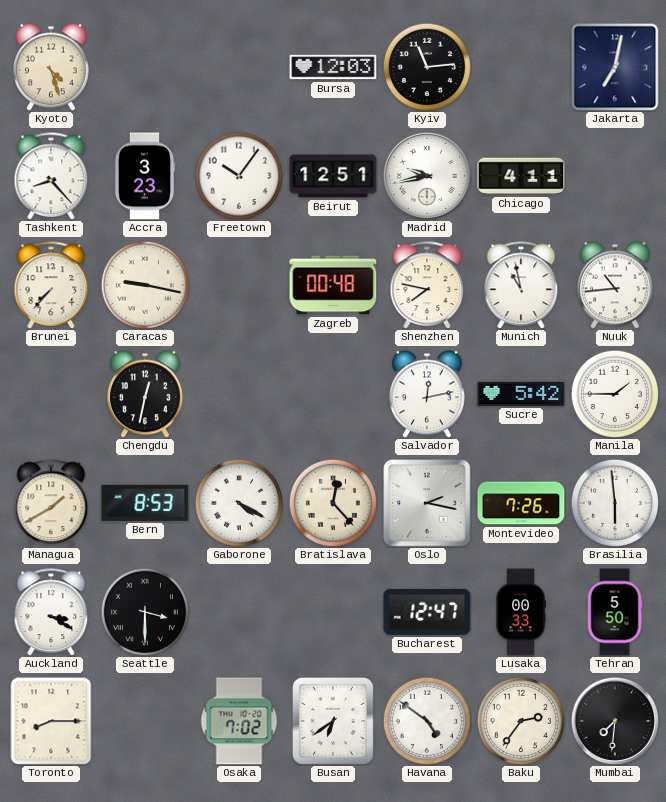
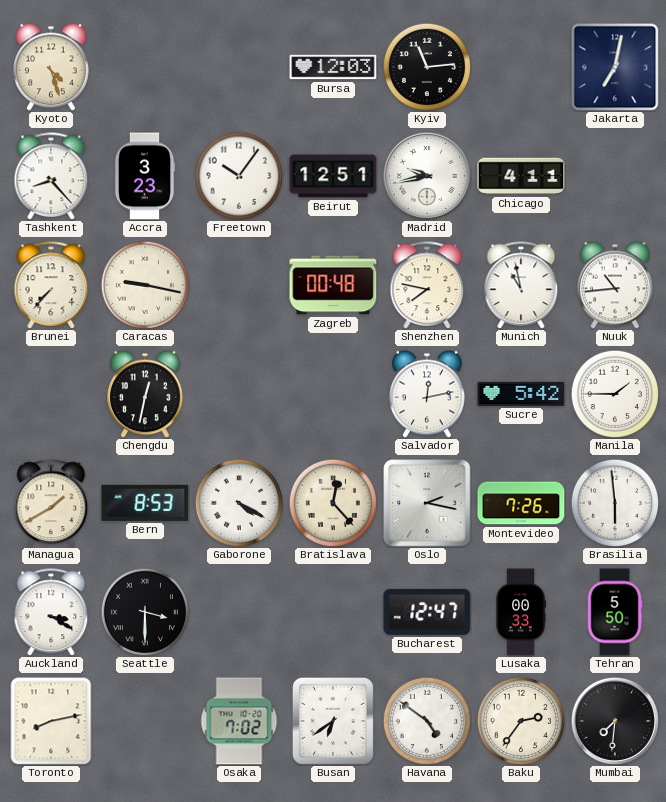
Toronto: 8:15 -> 8:13 (51, 721)
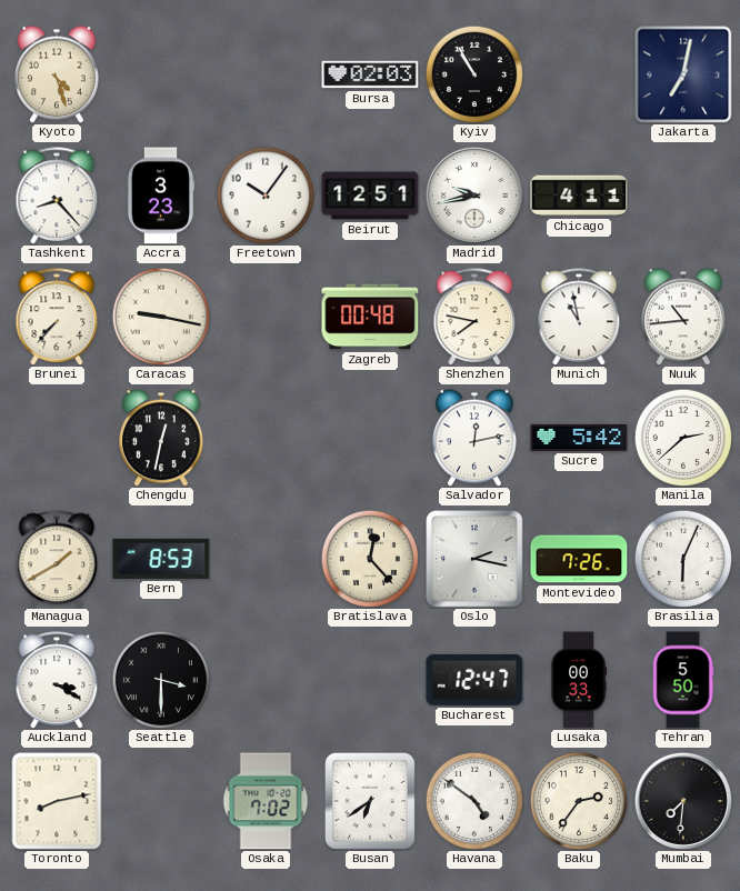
Bursa: 12:03 -> 02:03 (370, 74)
Kyiv: 11:14 -> 10:55 (473, 73)
Manila: 1:45 -> 2:38 (682, 437)
Gaborone: 4:20 -> none (238, 502)
Brasilia: 5:59 -> 6:04 (682, 558)
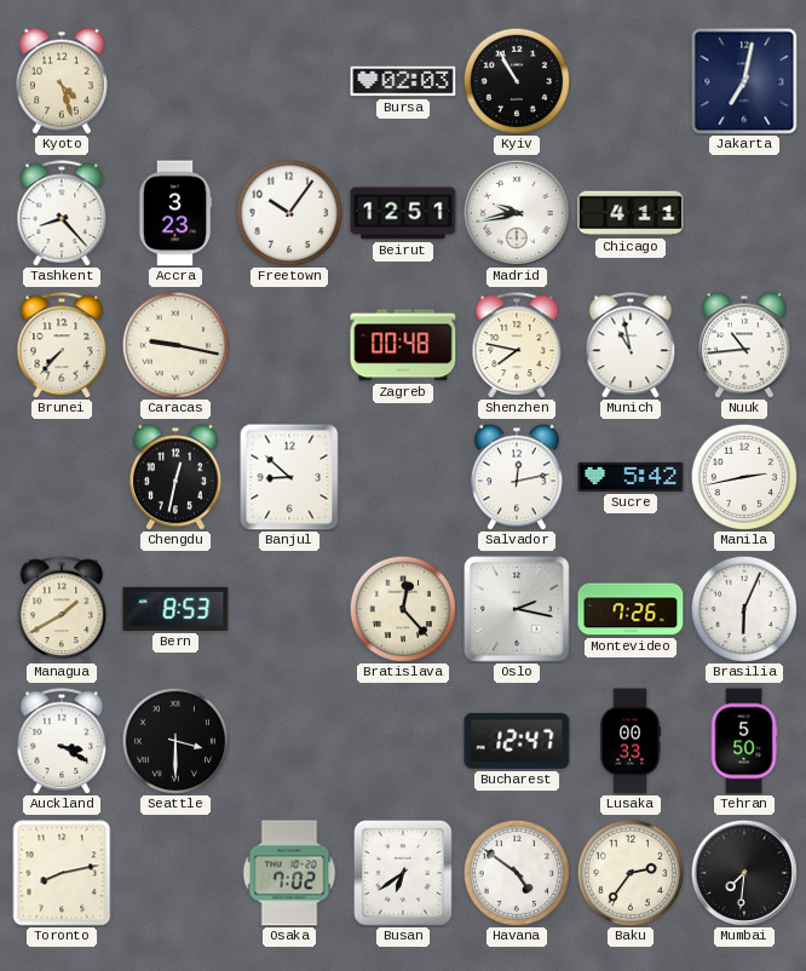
Banjul: none -> 8:52 (289, 477)
Manila: 2:38 -> 2:43 (743, 476)
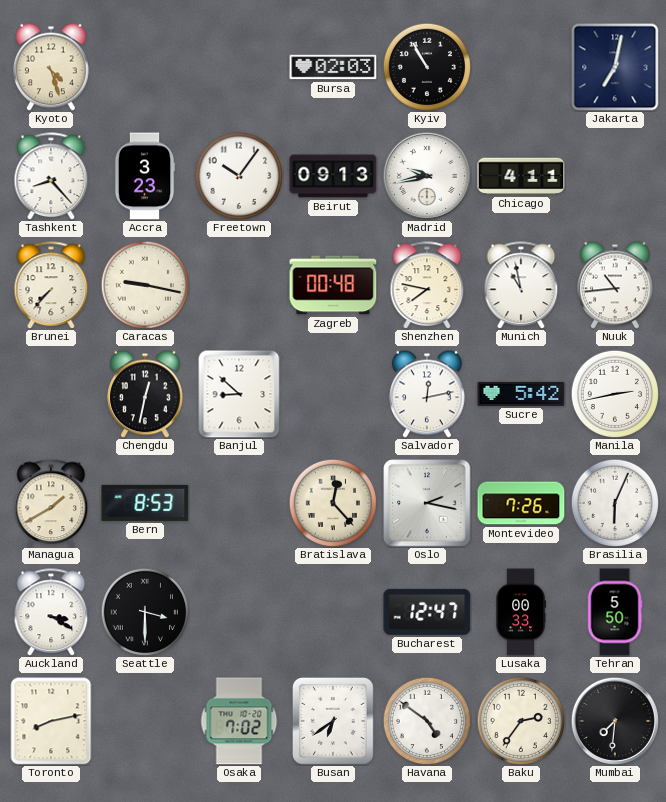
Beirut: 12:51 -> 09:13 (333, 176)
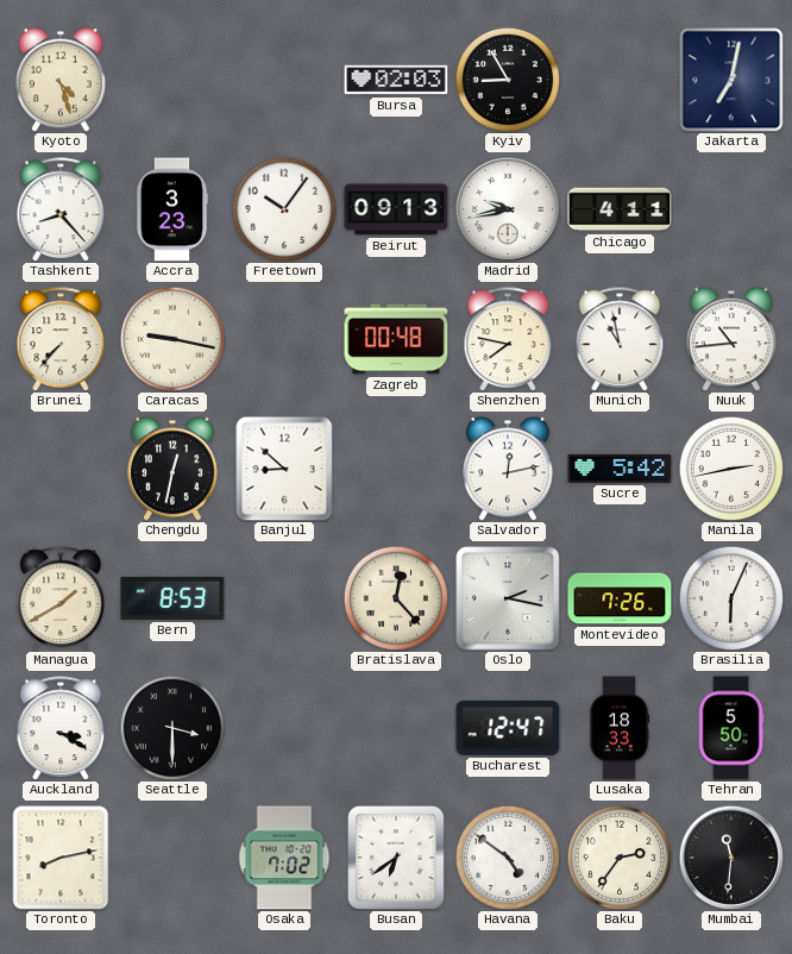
Kyiv: 10:55 -> 8:55 (507, 79)
Lusaka: 00:33 -> 18:33 (618, 728)
Mumbai: 7:31 -> 11:31 (731, 858)
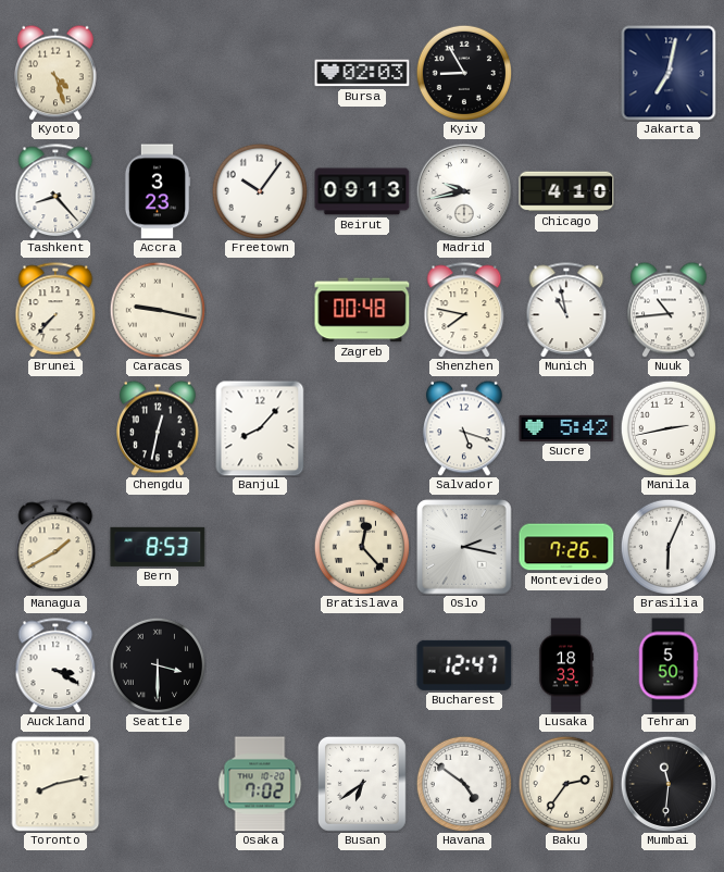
Chicago: 4:11 -> 4:10 (566, 191)
Banjul: 8:52 -> 8:07 (260, 428)
Salvador: 12:13 -> 5:18 (465, 428)
